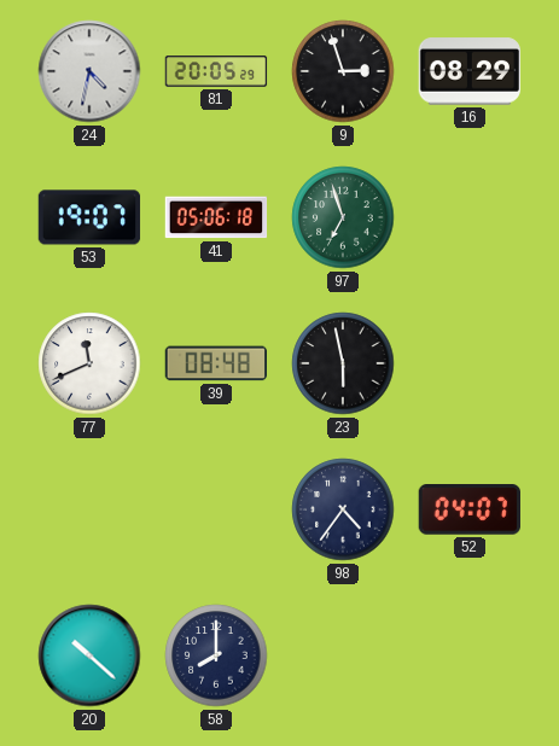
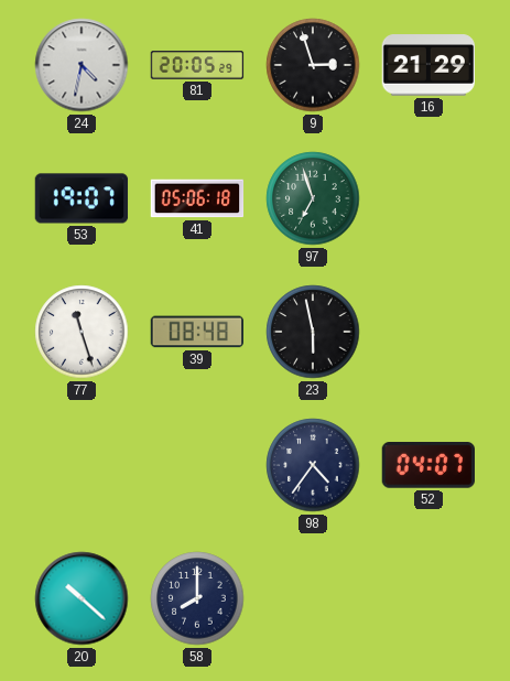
16: 08:29 -> 21:29 (427, 65)
77: 11:41 -> 11:27 (82, 332)
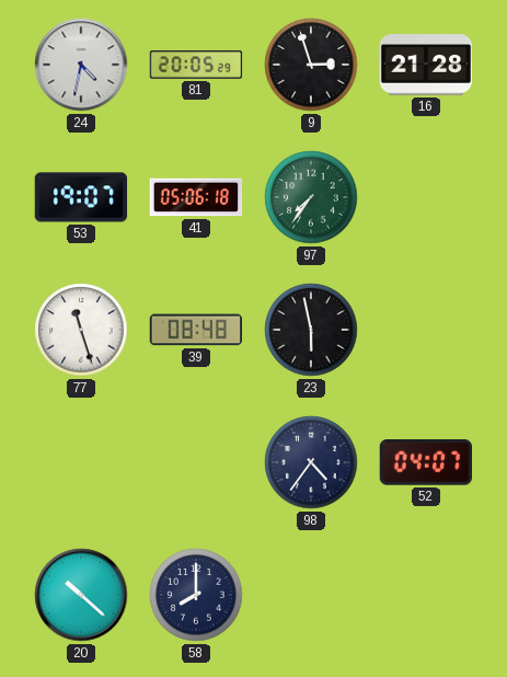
16: 21:29 -> 21:28 (425, 65)
97: 6:57 -> 7:36 (311, 197)
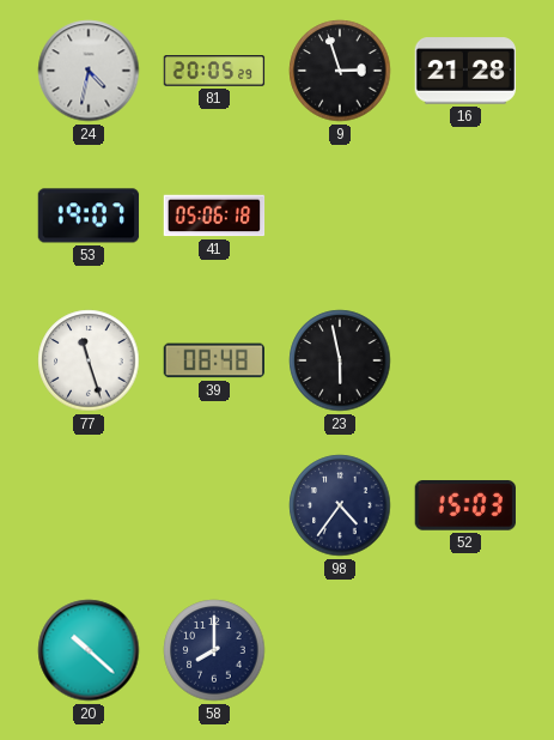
97: 7:36 -> none (311, 197)
52: 04:07 -> 15:03 (464, 507)
